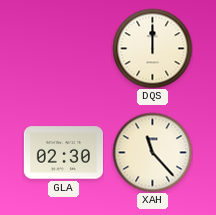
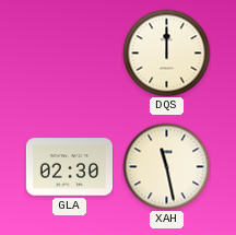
XAH: 11:23 -> 11:28 (166, 166)
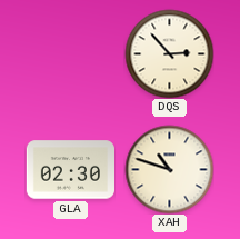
DQS: 12:00 -> 2:53 (169, 53)
XAH: 11:28 -> 10:48 (169, 169)
